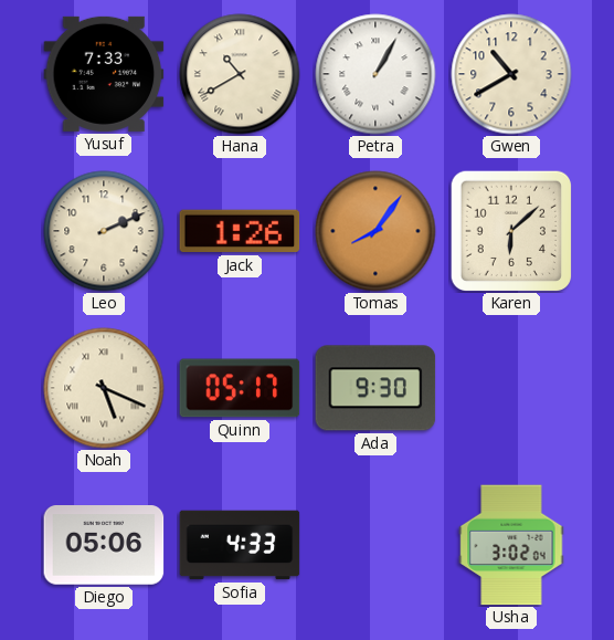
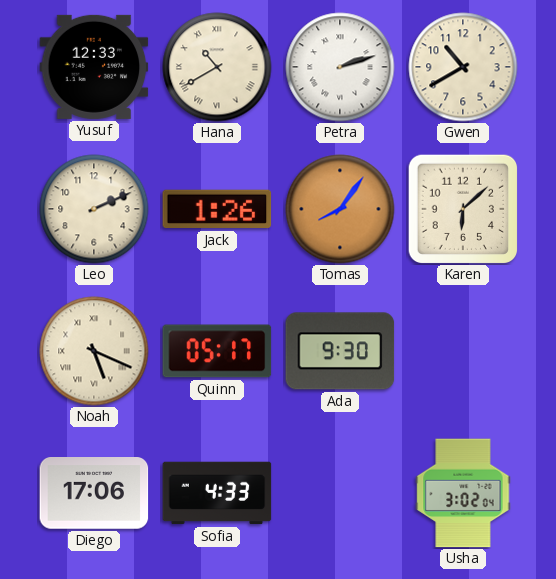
Yusuf: 7:33 -> 12:33 (94, 67)
Petra: 1:05 -> 2:12 (340, 67)
Diego: 05:06 -> 17:06 (94, 493)
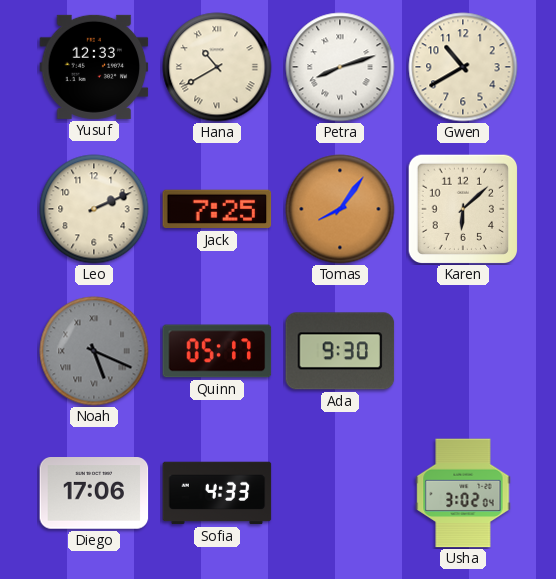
Petra: 2:12 -> 8:12 (340, 67)
Jack: 1:26 -> 7:25 (217, 209)
Noah dial: cream -> grey (94, 351)
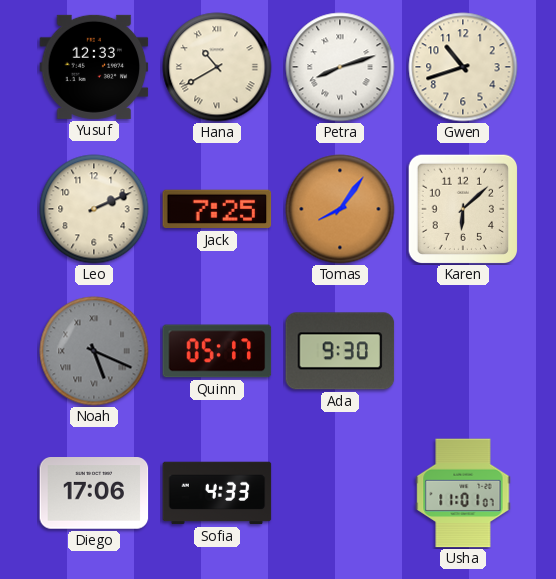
Gwen: 10:40 -> 10:42 (463, 67)
Usha: 3:02 -> 11:01 (463, 493)
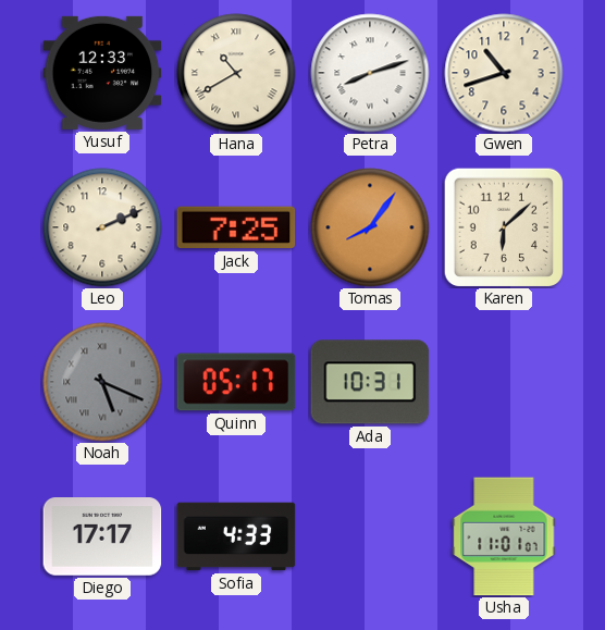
Ada: 9:30 -> 10:31 (370, 382)
Diego: 17:06 -> 17:17 (102, 536)
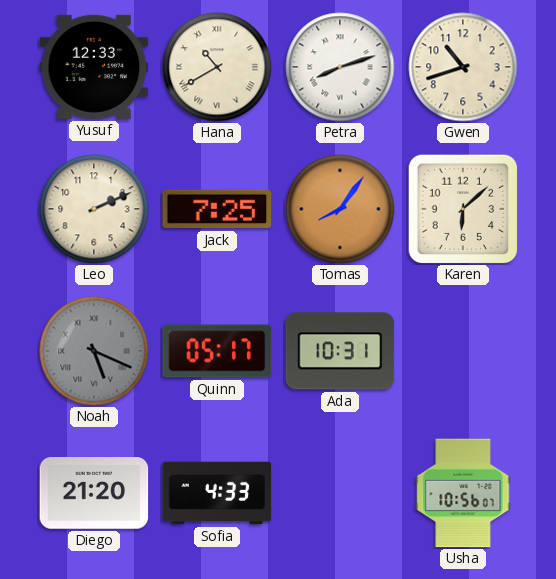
Diego: 17:17 -> 21:20 (94, 493)
Usha: 11:01 -> 10:56 (463, 493)
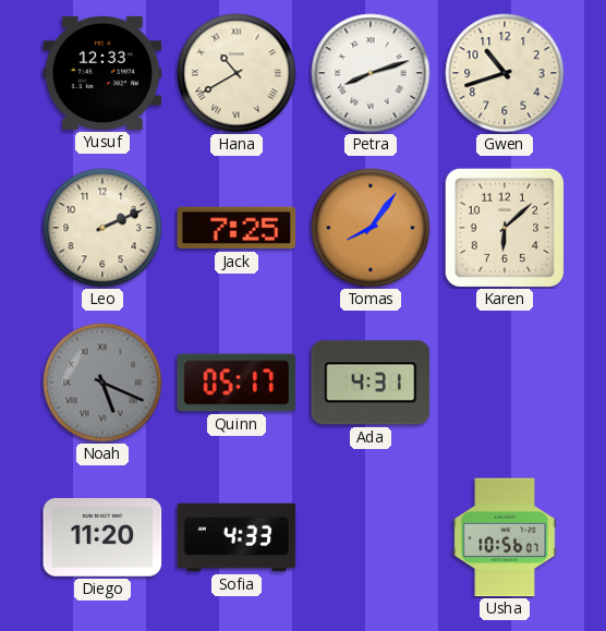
Ada: 10:31 -> 4:31 (371, 383)
Diego: 21:20 -> 11:20 (102, 537)
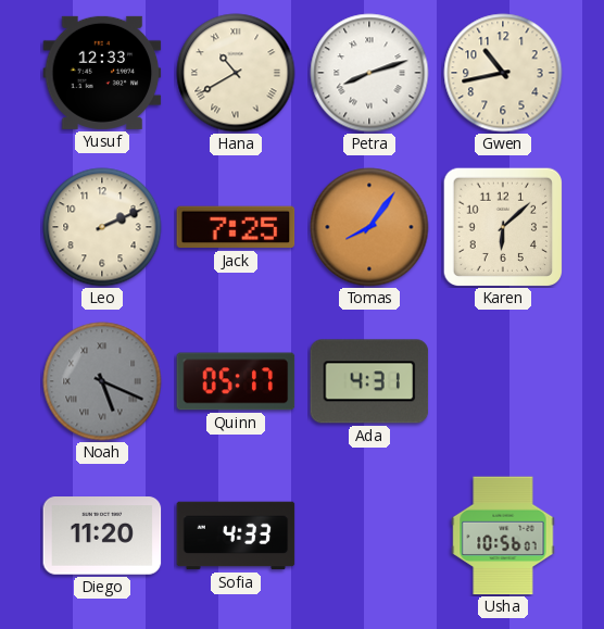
Gwen: 10:42 -> 10:43 (503, 73)
